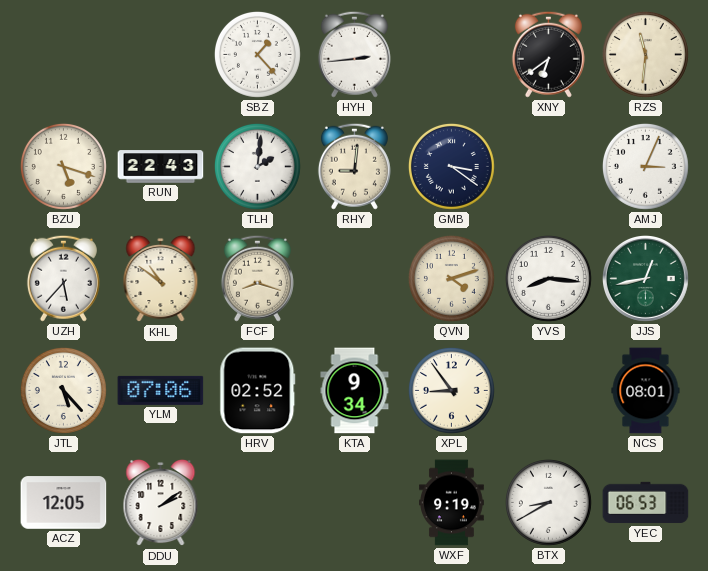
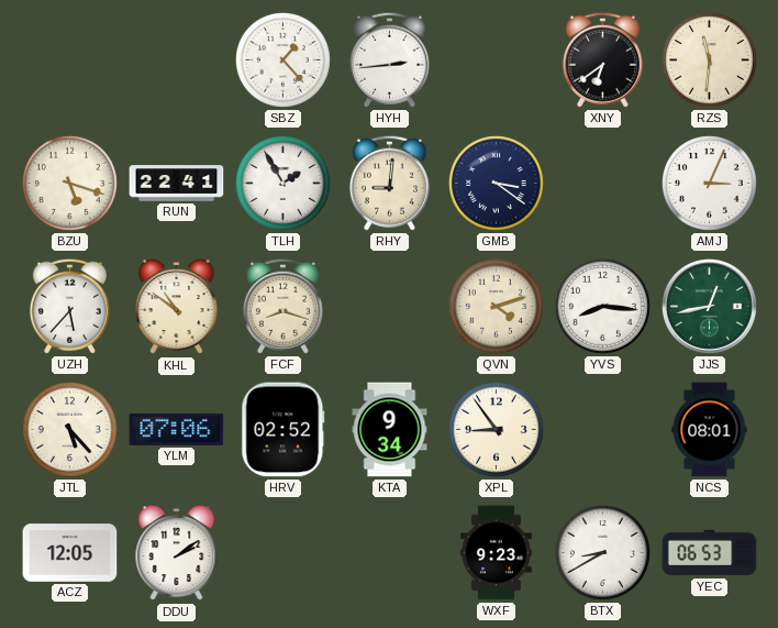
RUN: 22:43 -> 22:41 (177, 184)
TLH: 2:01 -> 1:55 (282, 183)
WXF: 9:19 -> 9:23 (497, 553)
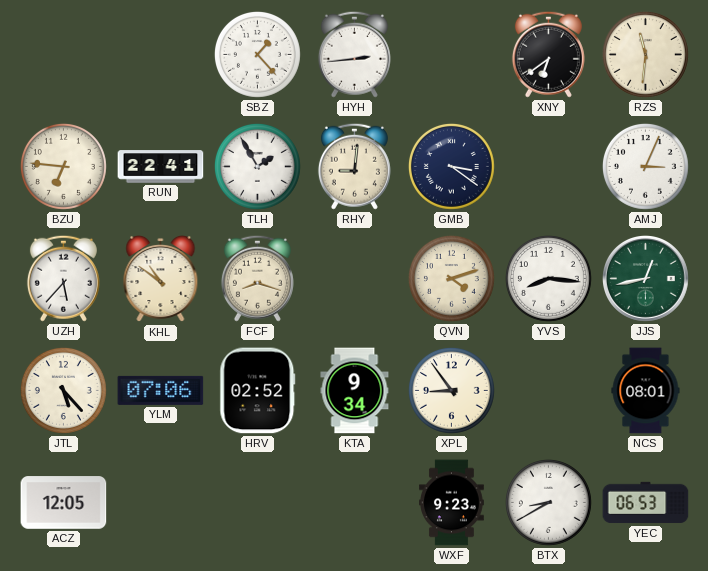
BZU: 5:18 -> 6:46 (63, 166)
DDU: 2:09 -> none (177, 553)
